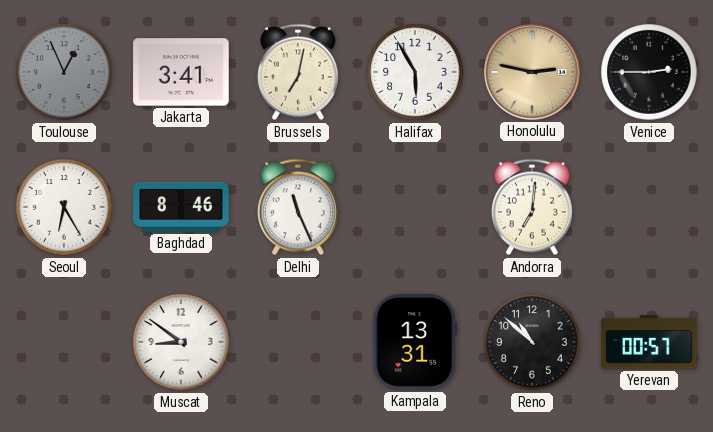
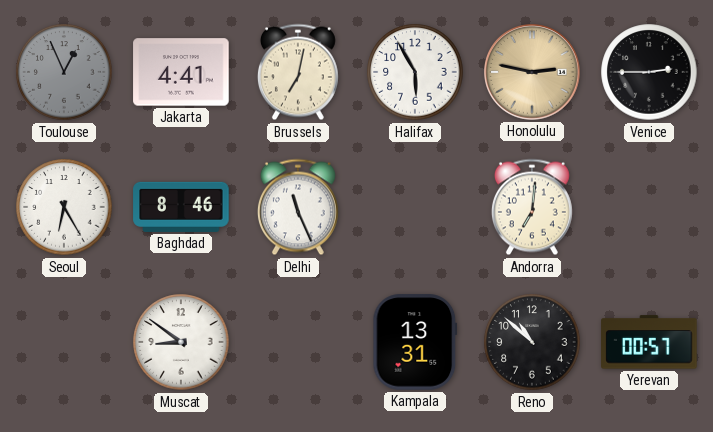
Jakarta: 3:41 -> 4:41 (181, 72)
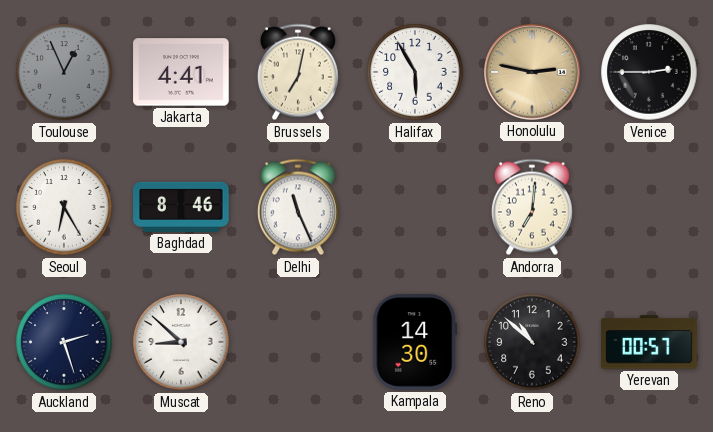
Auckland: none -> 2:27 (64, 342)
Muscat: 8:51 -> 8:52 (181, 342)
Kampala: 13:31 -> 14:30 (415, 342)
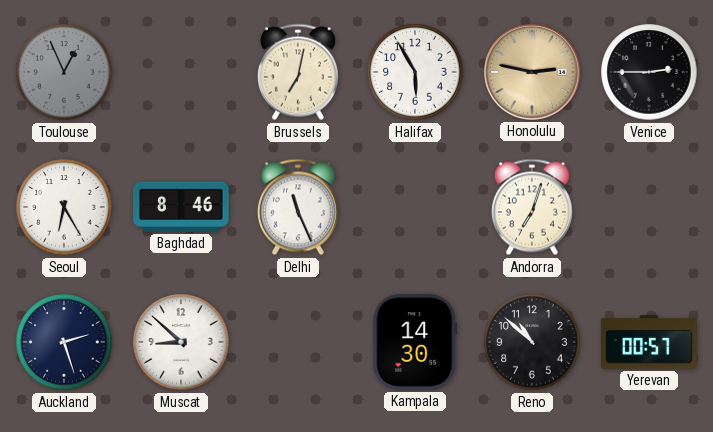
Jakarta: 4:41 -> none (181, 72)
Andorra: 7:01 -> 7:03 (532, 207)
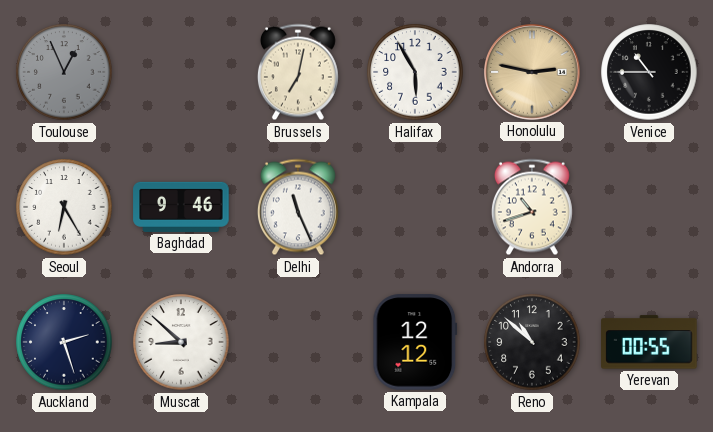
Venice: 2:45 -> 10:45 (649, 72)
Baghdad: 8:46 -> 9:46 (181, 207)
Andorra: 7:03 -> 10:42 (532, 207)
Kampala: 14:30 -> 12:12 (415, 342)
Yerevan: 00:57 -> 00:55 (649, 342)
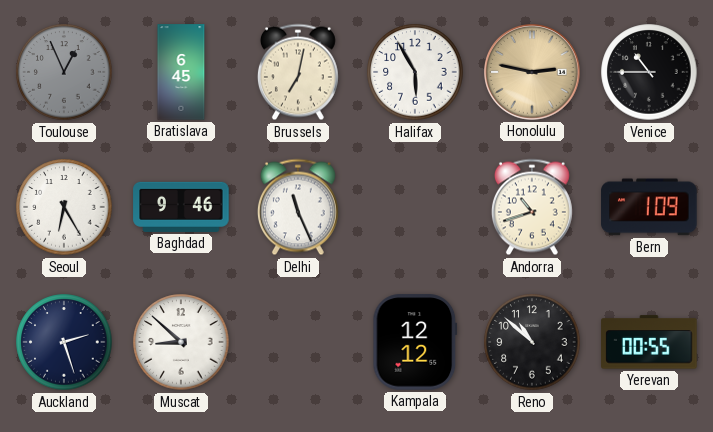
Bratislava: none -> 6:45 (181, 72)
Bern: none -> 1:09 (649, 207)
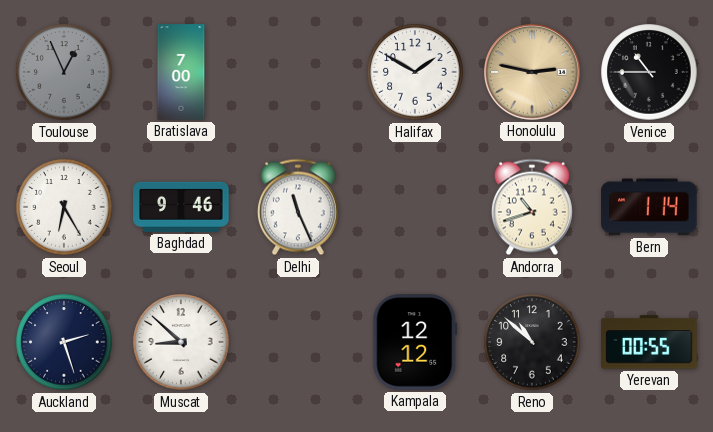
Bratislava: 6:45 -> 7:00 (181, 72)
Brussels: 7:02 -> none (298, 72)
Halifax: 5:55 -> 1:50 (415, 72)
Bern: 1:09 -> 1:14 (649, 207)
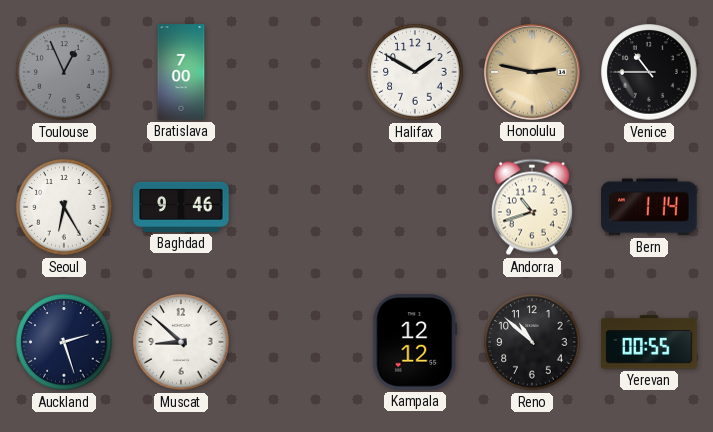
Delhi: 11:26 -> none (298, 207)
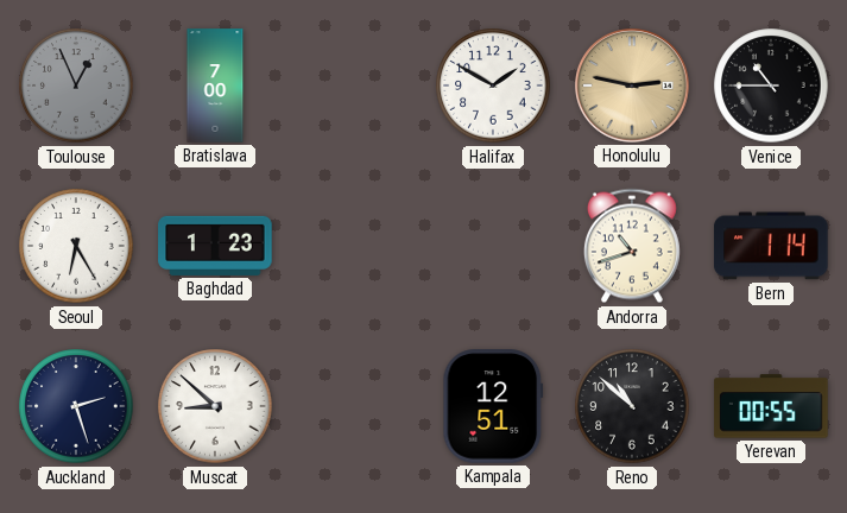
Baghdad: 9:46 -> 1:23 (215, 246)
Kampala: 12:12 -> 12:51 (493, 406)
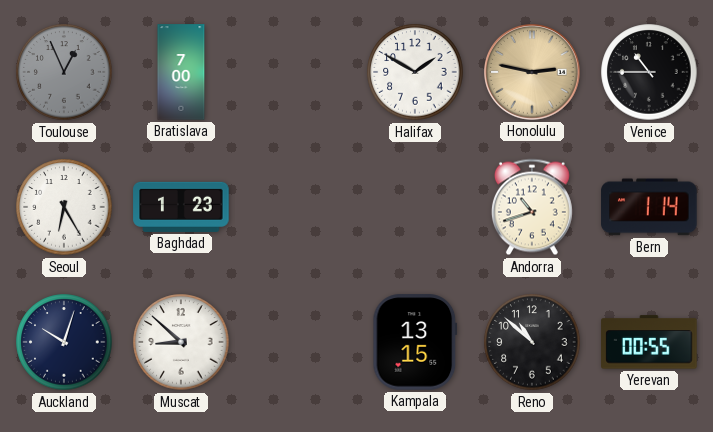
Auckland: 2:27 -> 10:03 (64, 342)
Kampala: 12:51 -> 13:15 (415, 342)
